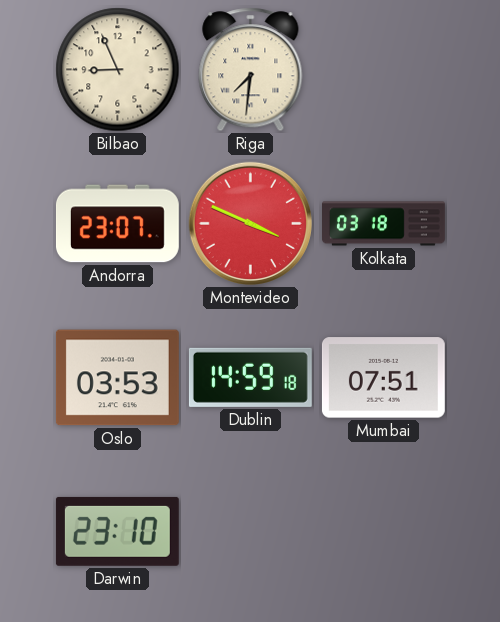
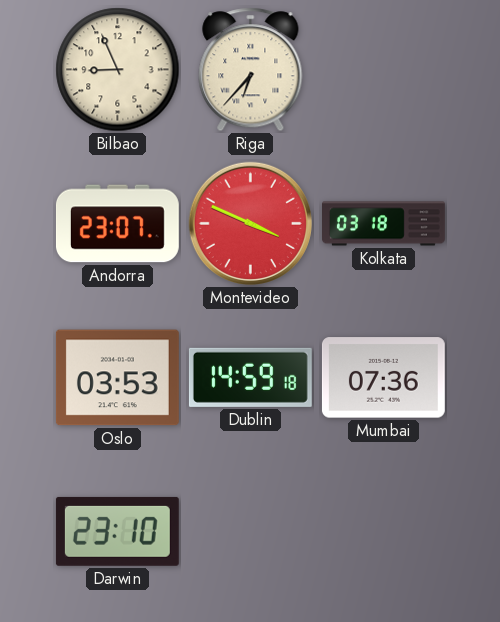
Riga: 7:31 -> 6:37 (251, 70)
Mumbai: 07:51 -> 07:36 (383, 378)
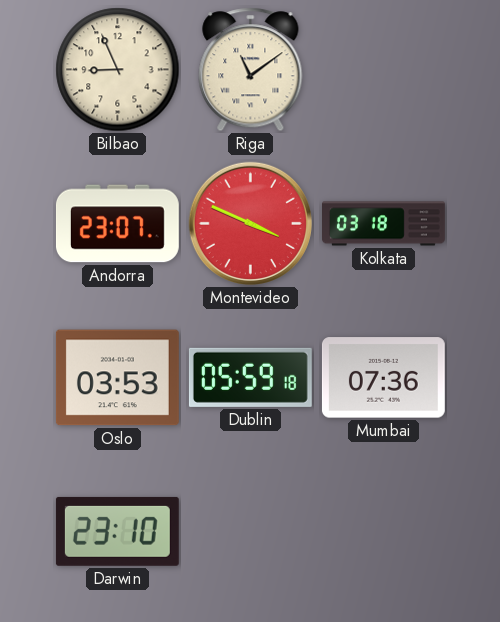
Riga: 6:37 -> 11:09 (251, 70)
Dublin: 14:59 -> 05:59 (250, 377)
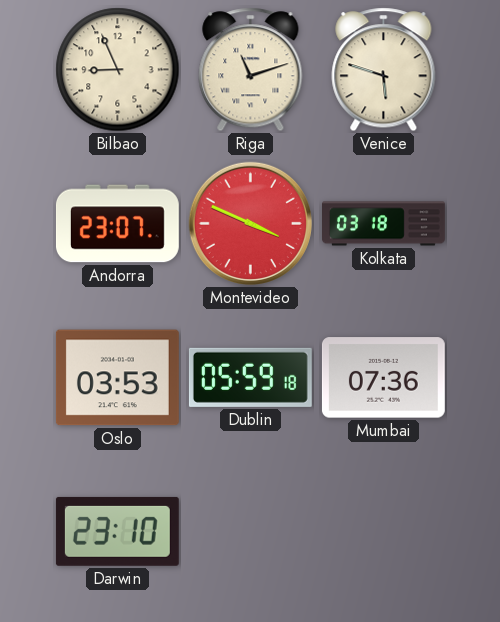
Riga: 11:09 -> 11:12 (251, 70)
Venice: none -> 5:48 (384, 70)
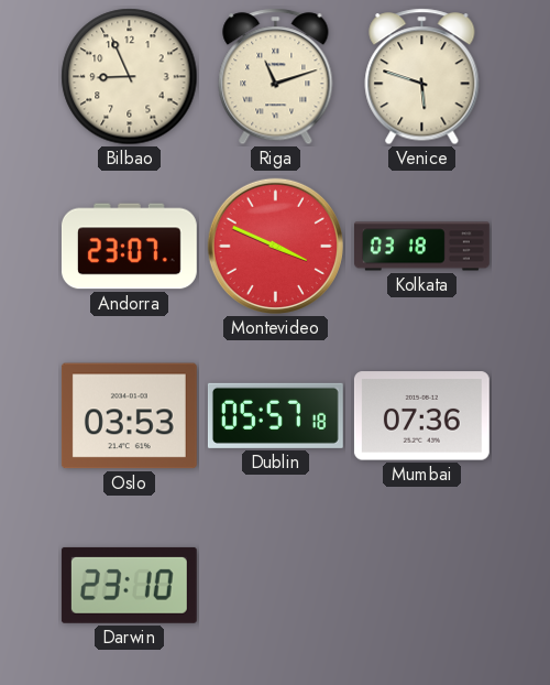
Dublin: 05:59 -> 05:57 (275, 415)
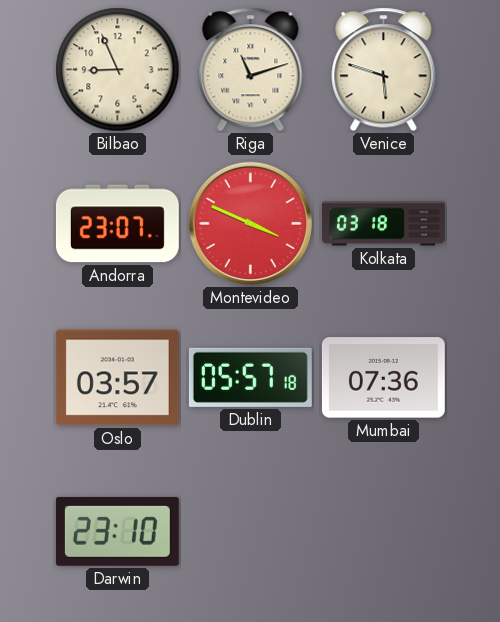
Oslo: 03:53 -> 03:57 (117, 378)
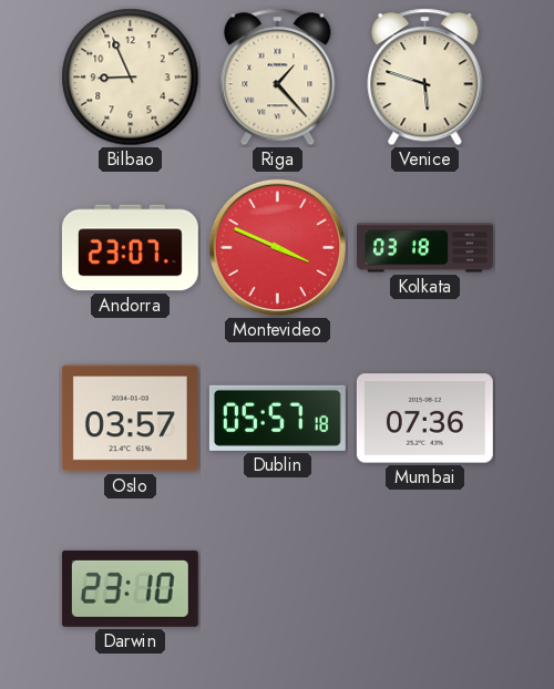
Riga: 11:12 -> 1:23 (278, 78)
